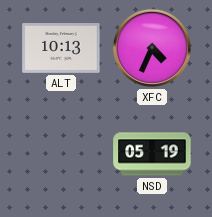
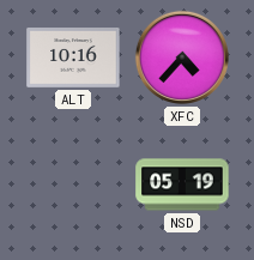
ALT: 10:13 -> 10:16 (73, 59)
XFC: 4:34 -> 4:37 (182, 58)
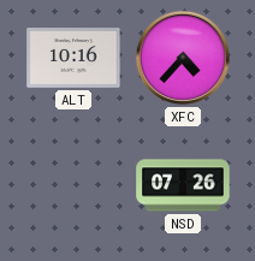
NSD: 05:19 -> 07:26 (183, 185)
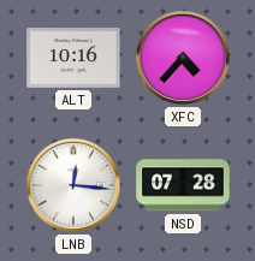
LNB: none -> 12:16 (73, 185)
NSD: 07:26 -> 07:28 (183, 185)
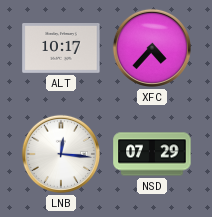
ALT: 10:16 -> 10:17 (61, 49)
NSD: 07:28 -> 07:29 (152, 154)
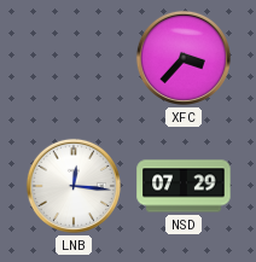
ALT: 10:17 -> none (61, 49)
XFC: 4:37 -> 3:37 (184, 58)
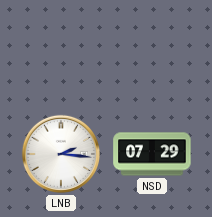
XFC: 3:37 -> none (184, 58)
LNB: 12:16 -> 2:16 (61, 154)
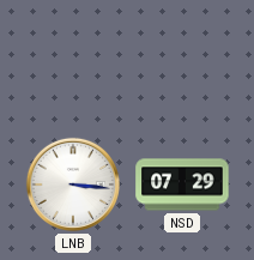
LNB: 2:16 -> 3:16 (73, 185)
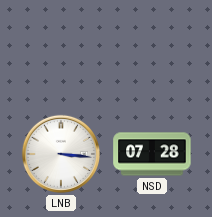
NSD: 07:29 -> 07:28 (152, 154)
